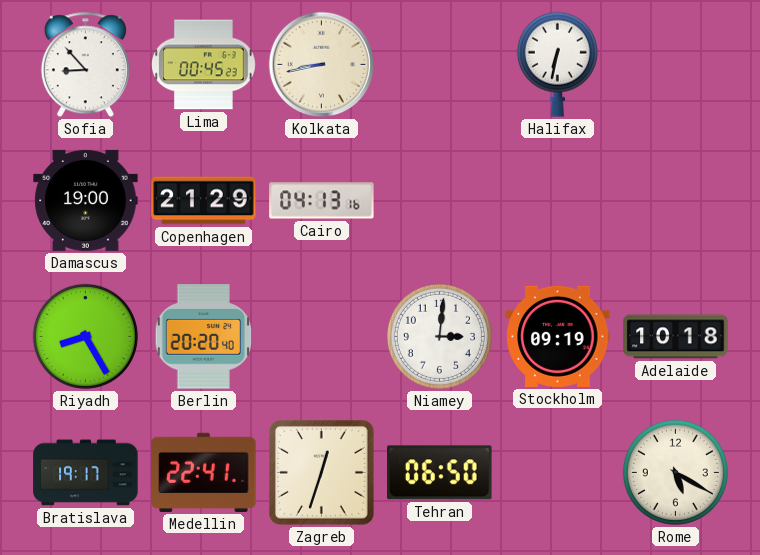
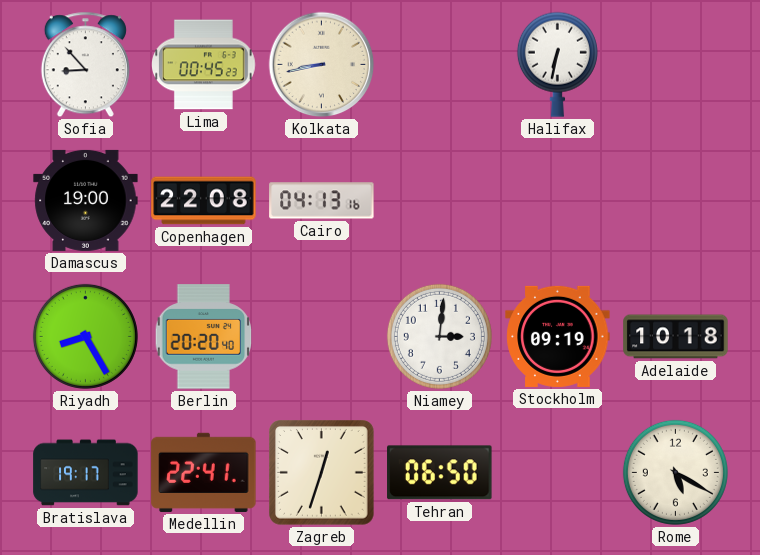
Copenhagen: 21:29 -> 22:08 (204, 201)
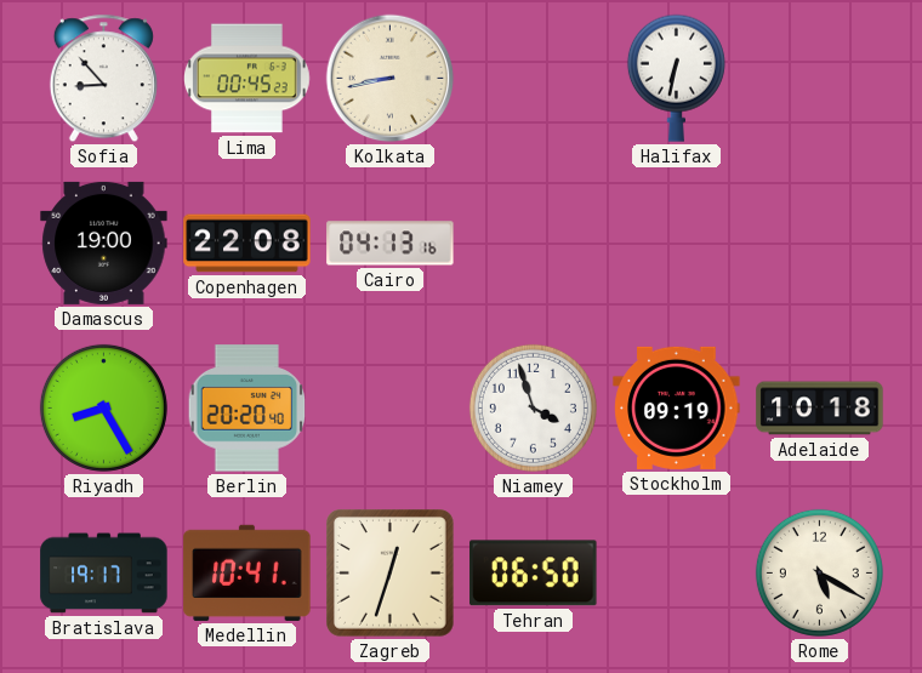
Niamey: 3:01 -> 3:57 (533, 407)
Medellin: 22:41 -> 10:41 (247, 572)
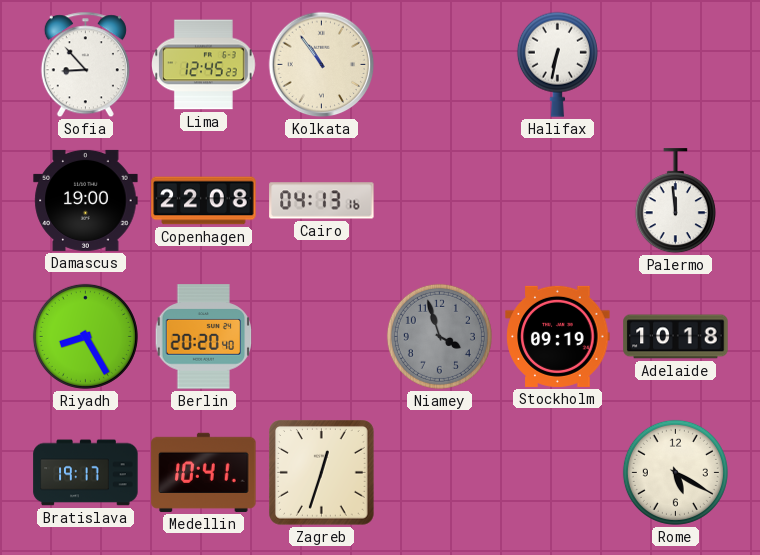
Lima: 00:45 -> 12:45 (204, 65)
Kolkata: 8:43 -> 10:54 (322, 65)
Palermo: none -> 11:59 (675, 201)
Niamey dial: white -> grey (439, 336)
Tehran: 06:50 -> none (534, 574)
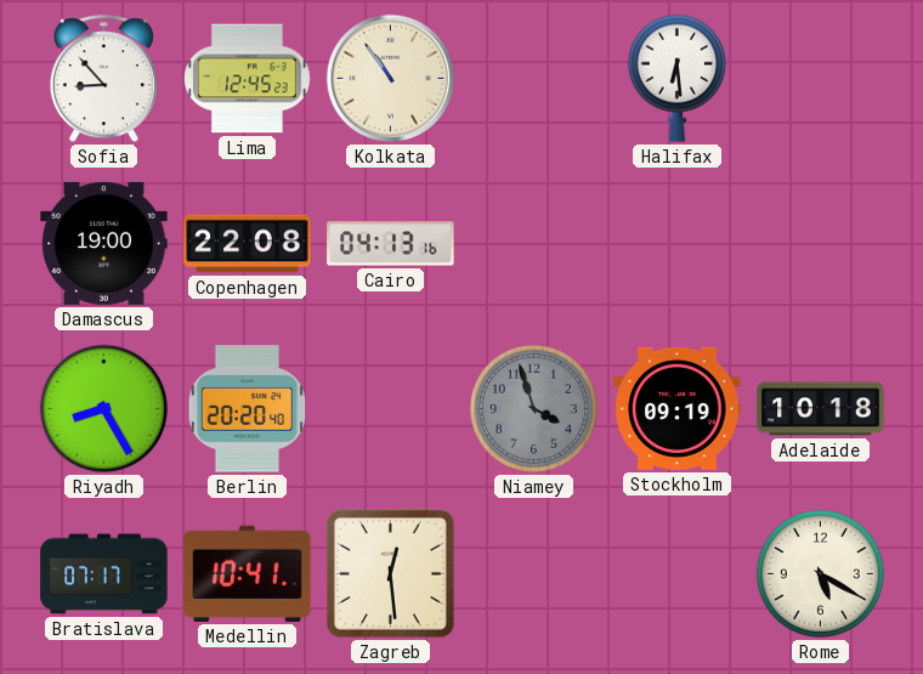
Halifax: 6:32 -> 6:29 (676, 78)
Palermo: 11:59 -> none (675, 201)
Bratislava: 19:17 -> 07:17 (104, 574)
Zagreb: 12:33 -> 12:29 (391, 574)
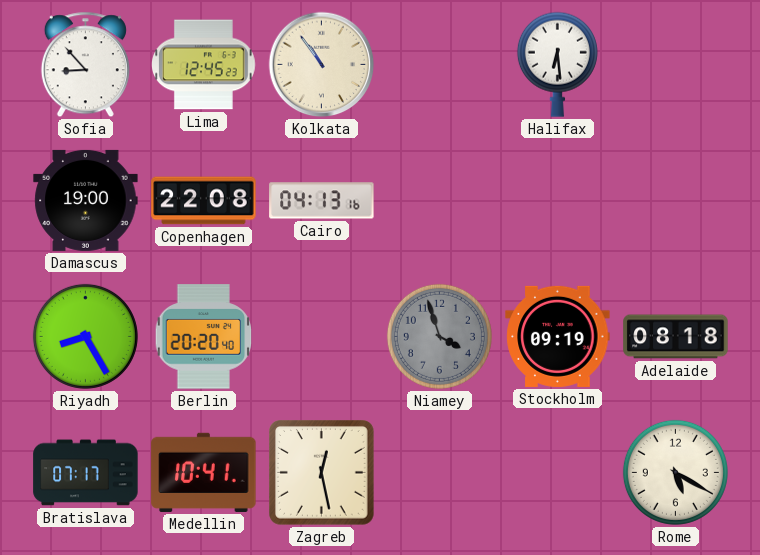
Adelaide: 10:18 -> 08:18 (676, 337)
Zagreb: 12:29 -> 12:28 (322, 473)
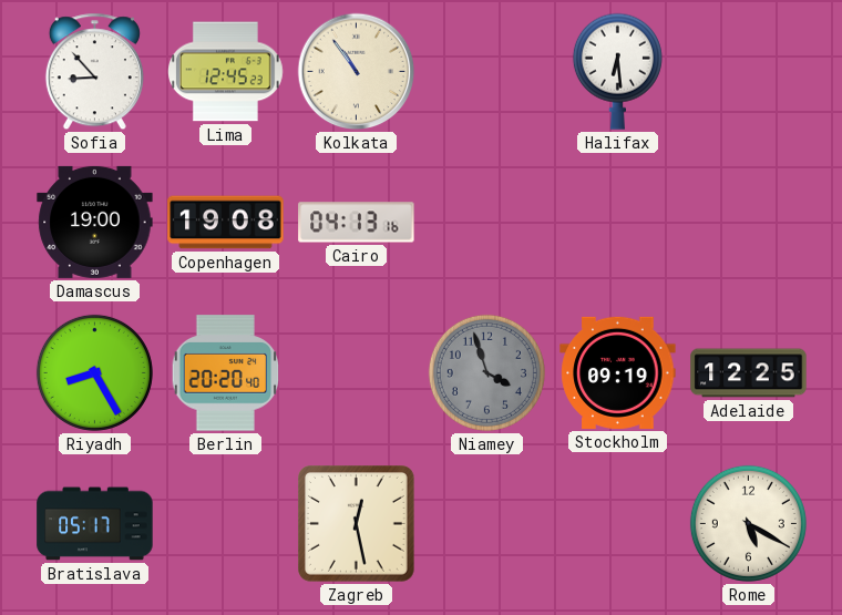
Copenhagen: 22:08 -> 19:08 (226, 223)
Adelaide: 08:18 -> 12:25 (749, 373)
Bratislava: 07:17 -> 05:17 (95, 524)
Medellin: 10:41 -> none (204, 472)
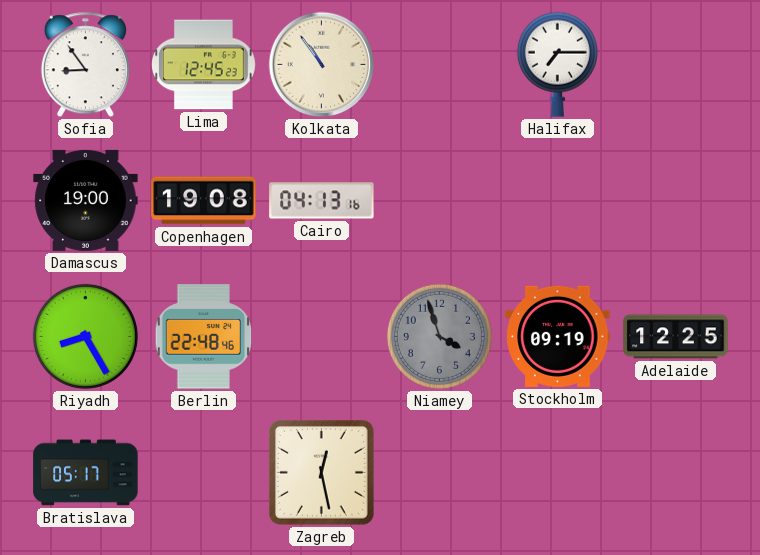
Sofia: 8:53 -> 8:54 (85, 65)
Halifax: 6:29 -> 7:15 (557, 64)
Berlin: 20:20 -> 22:48 (204, 337)
Rome: 5:20 -> none (748, 523)
